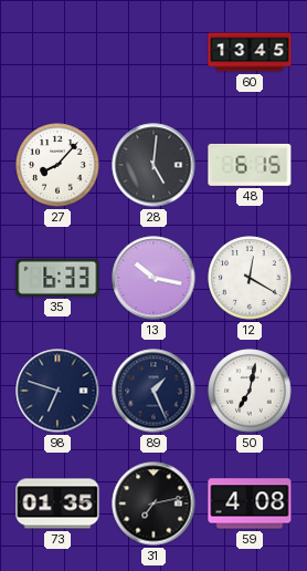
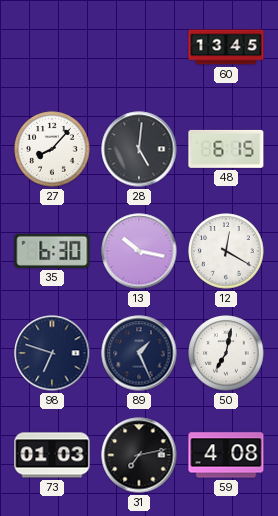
35: 6:33 -> 6:30 (52, 251)
73: 01:35 -> 01:03 (52, 455)
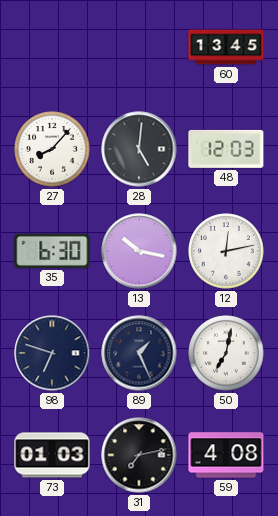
48: 6:15 -> 12:03 (226, 149)
12: 12:20 -> 12:13 (226, 251)
